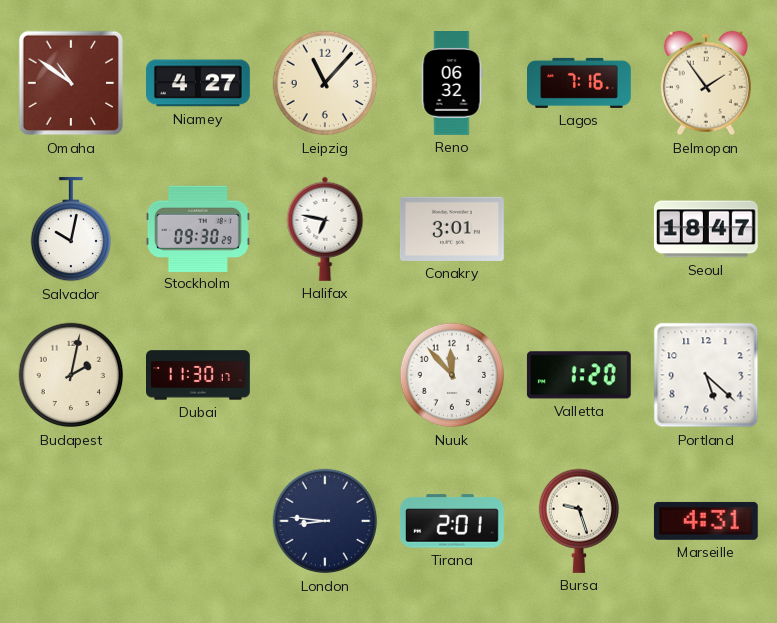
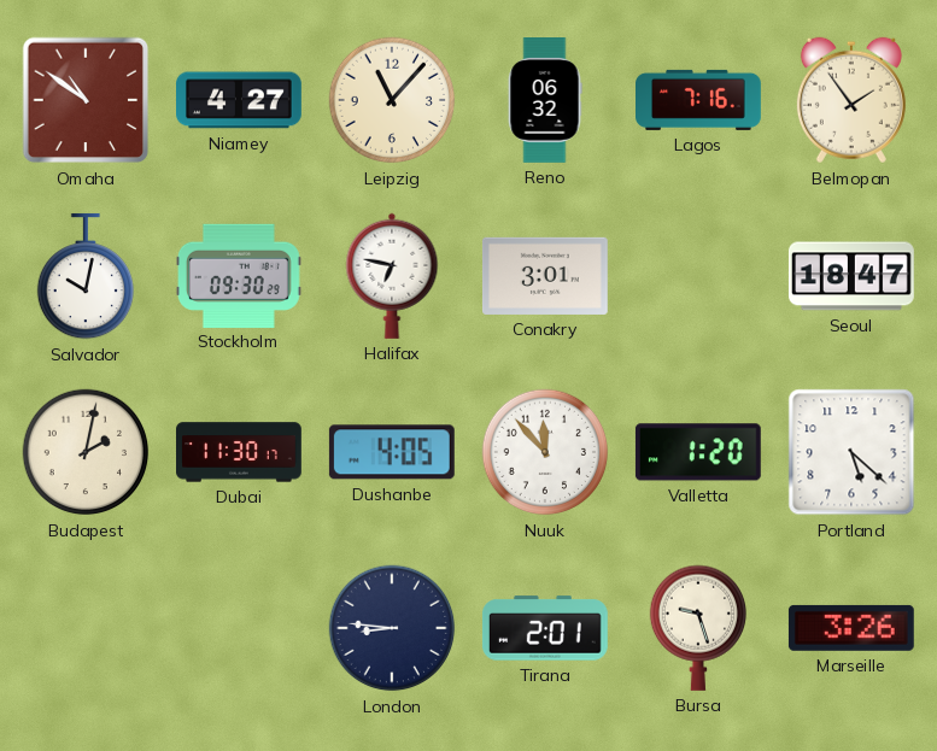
Dushanbe: none -> 4:05 (392, 452)
Marseille: 4:31 -> 3:26 (851, 628)
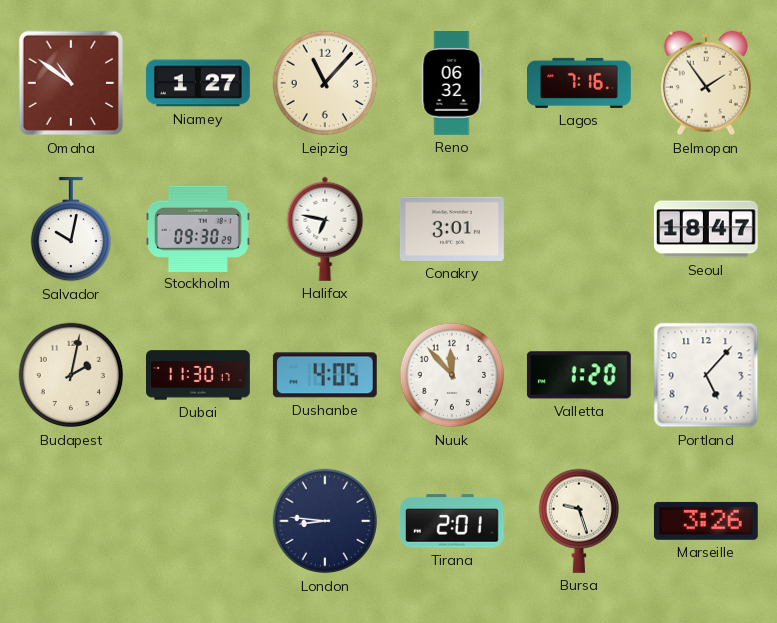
Niamey: 4:27 -> 1:27 (199, 83)
Portland: 5:22 -> 5:07 (706, 375)
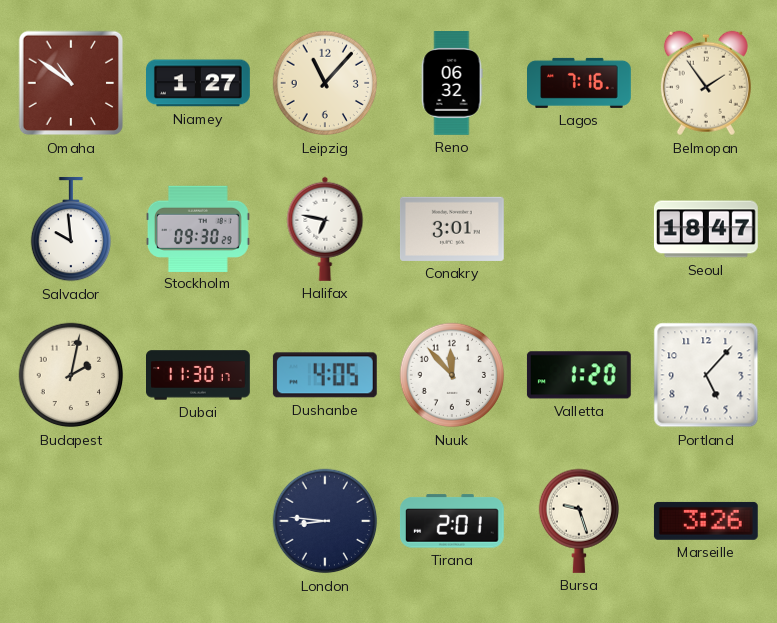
Salvador: 10:02 -> 9:59 (70, 229)
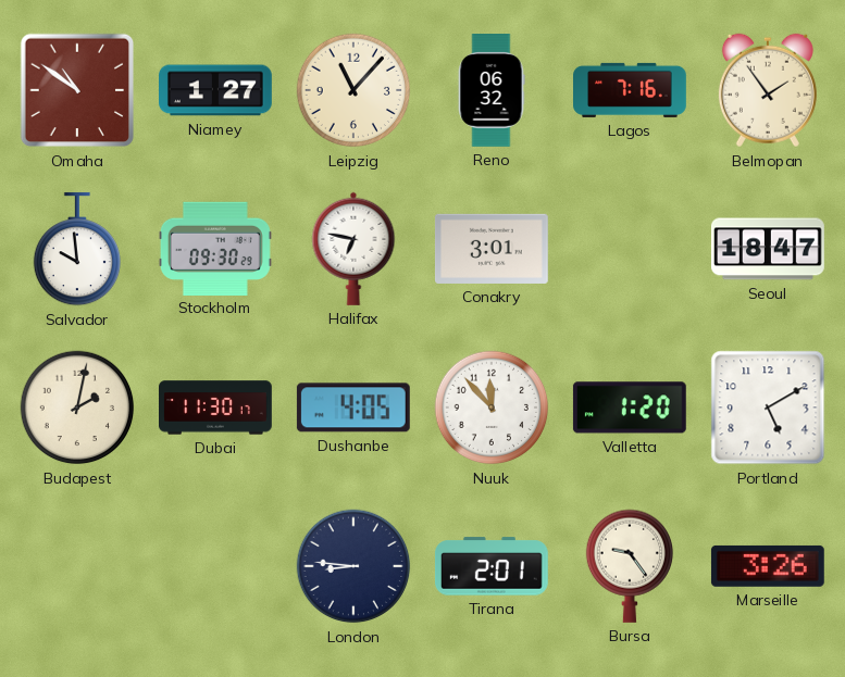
Portland: 5:07 -> 5:10 (768, 408)
Bursa: 9:27 -> 9:24 (629, 566)
